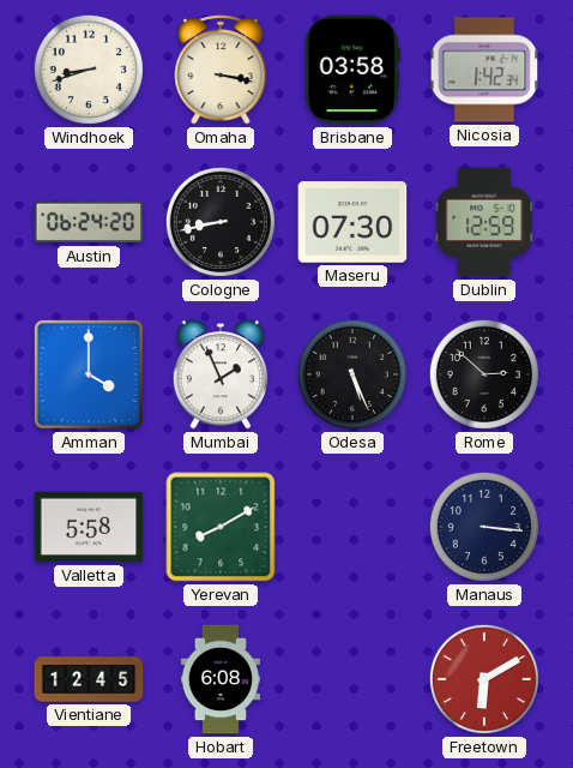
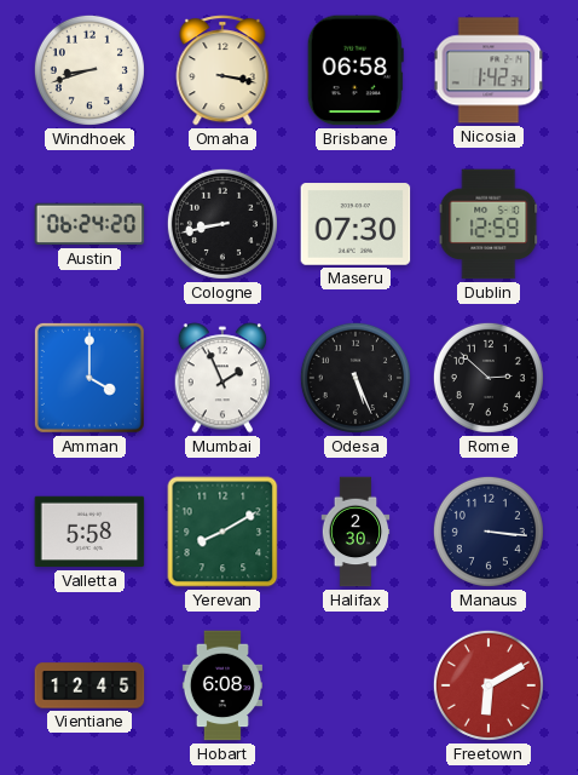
Brisbane: 03:58 -> 06:58 (356, 70)
Halifax: none -> 2:30 (356, 532)
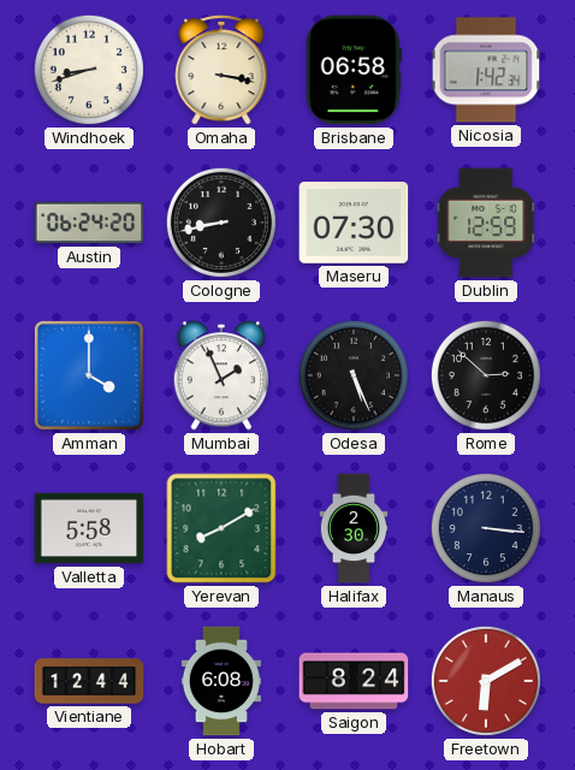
Vientiane: 12:45 -> 12:44 (89, 681)
Saigon: none -> 8:24 (354, 681)
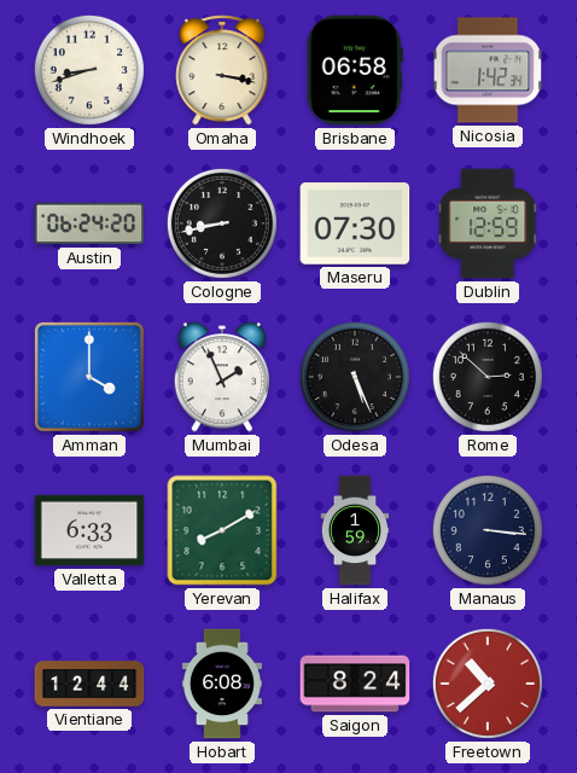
Valletta: 5:58 -> 6:33 (89, 530)
Halifax: 2:30 -> 1:59 (355, 530)
Freetown: 6:10 -> 10:38 (488, 684)
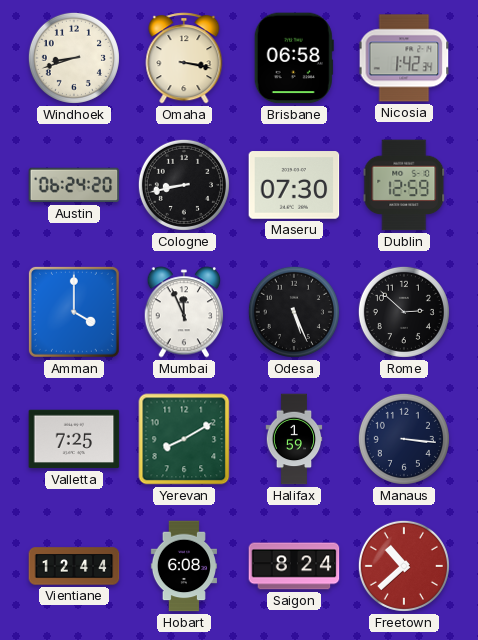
Mumbai: 1:56 -> 11:56 (184, 312)
Valletta: 6:33 -> 7:25 (74, 439)
